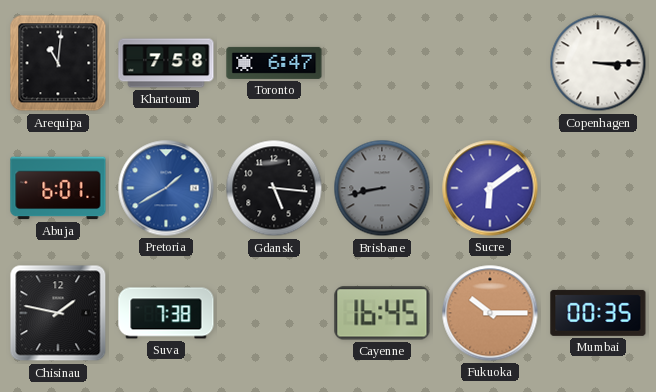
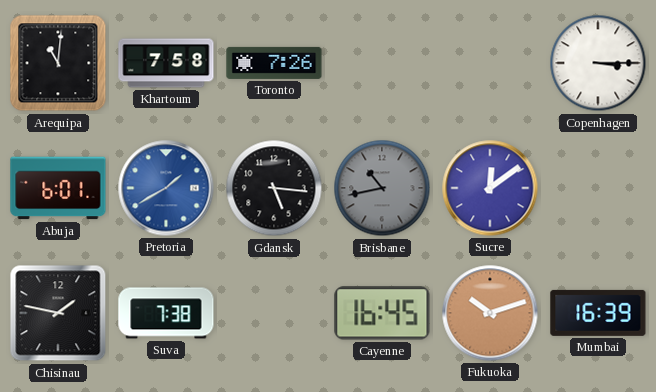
Toronto: 6:47 -> 7:26 (274, 63)
Brisbane: 8:43 -> 10:43 (382, 188)
Sucre: 6:09 -> 12:09 (490, 188)
Fukuoka: 10:15 -> 10:12 (490, 313)
Mumbai: 00:35 -> 16:39 (598, 313)
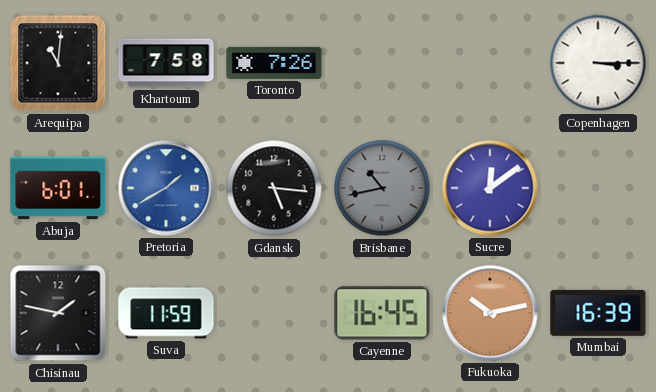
Suva: 7:38 -> 11:59 (166, 313)
Fukuoka: 10:12 -> 10:13 (490, 313)
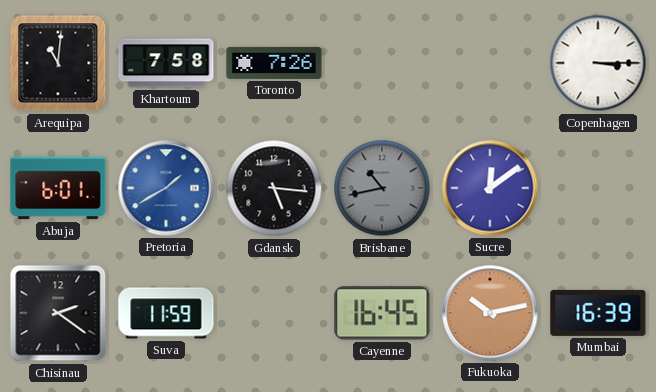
Chisinau: 1:47 -> 2:21 (58, 313)
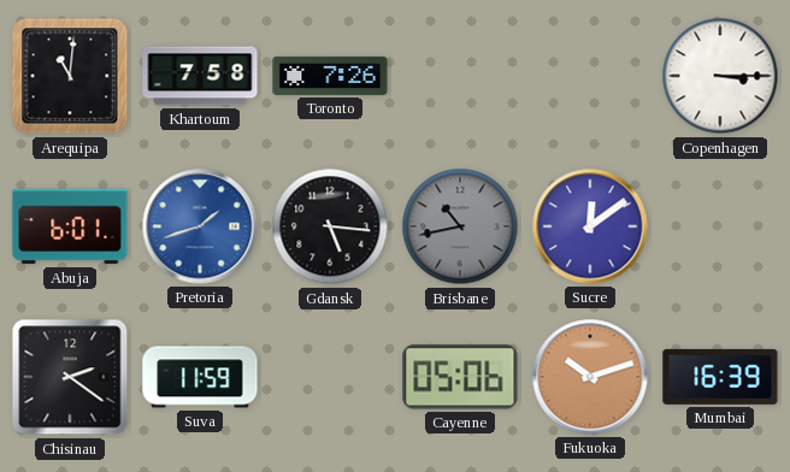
Pretoria: 1:40 -> 1:42 (200, 226)
Cayenne: 16:45 -> 05:06 (460, 377)
Fukuoka: 10:13 -> 10:12 (590, 377)
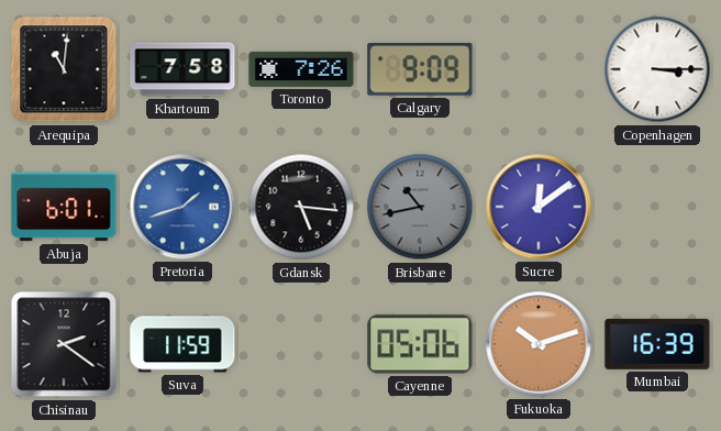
Calgary: none -> 9:09 (420, 69)
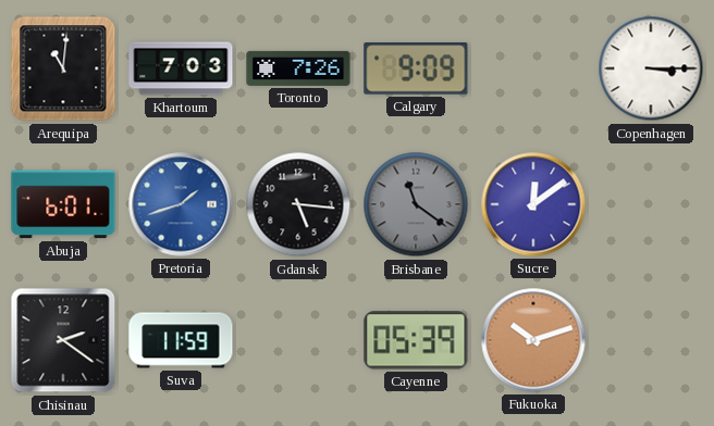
Khartoum: 7:58 -> 7:03 (181, 68)
Brisbane: 10:43 -> 11:21 (416, 204)
Cayenne: 05:06 -> 05:39 (416, 340)
Mumbai: 16:39 -> none (657, 344)
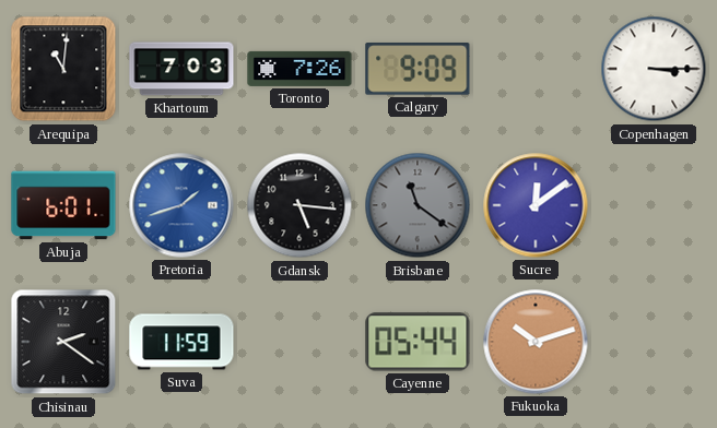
Cayenne: 05:39 -> 05:44 (418, 342)
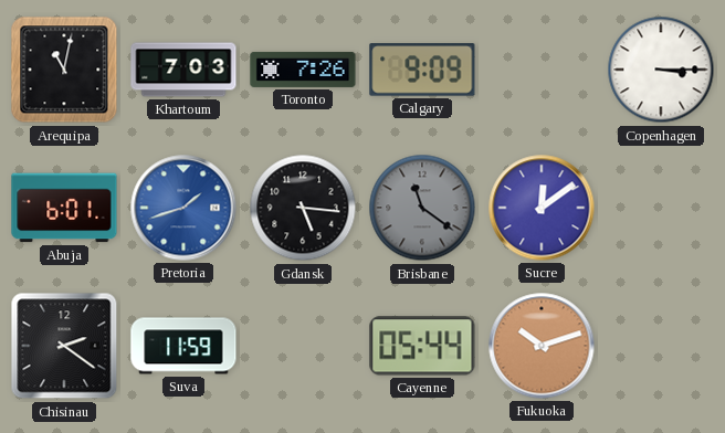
Arequipa: 11:01 -> 11:02 (64, 70)
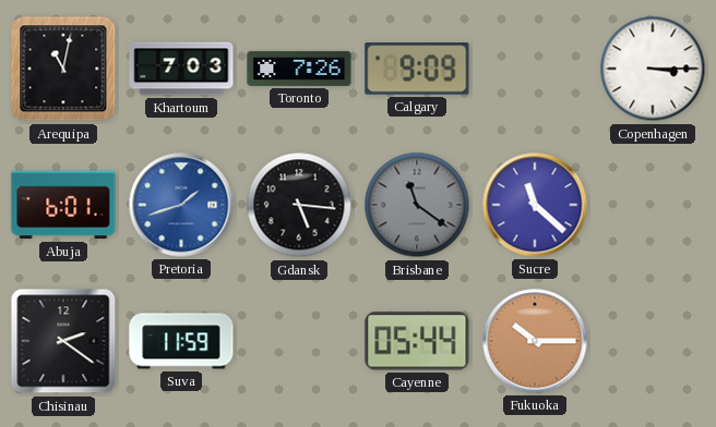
Sucre: 12:09 -> 11:22 (535, 205)
Fukuoka: 10:12 -> 10:15 (535, 341)
